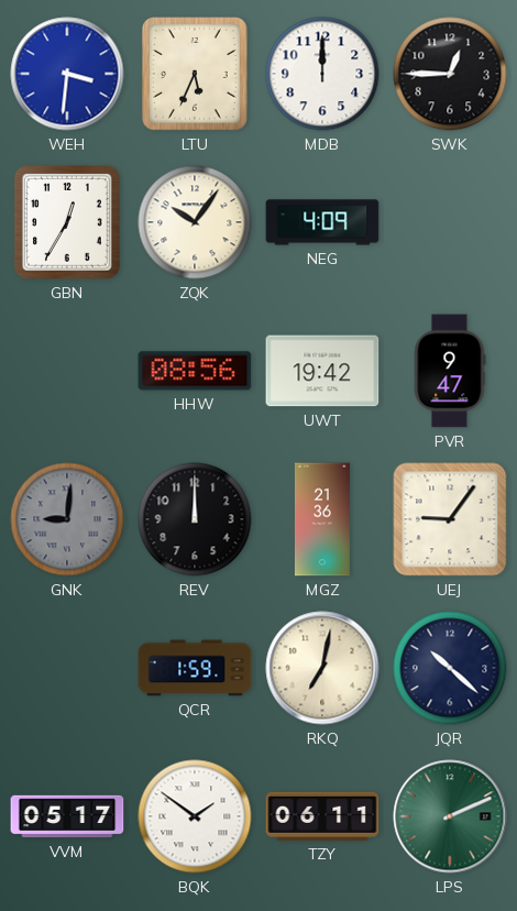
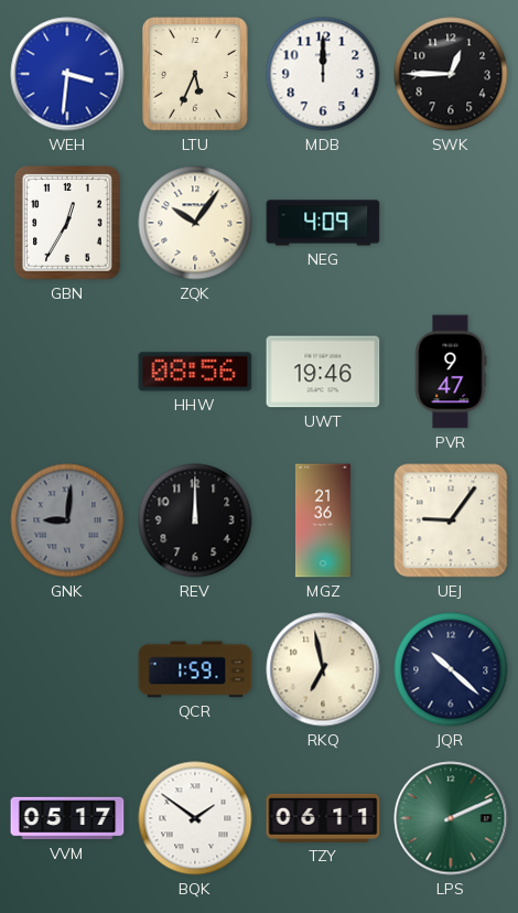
UWT: 19:42 -> 19:46 (323, 372)
RKQ: 7:02 -> 6:58 (323, 669)
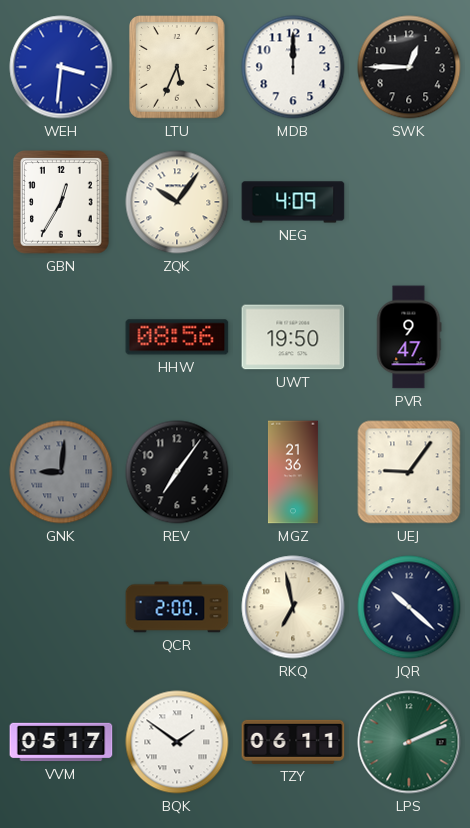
UWT: 19:46 -> 19:50 (293, 337)
REV: 12:00 -> 7:06 (177, 472)
QCR: 1:59 -> 2:00 (177, 607)
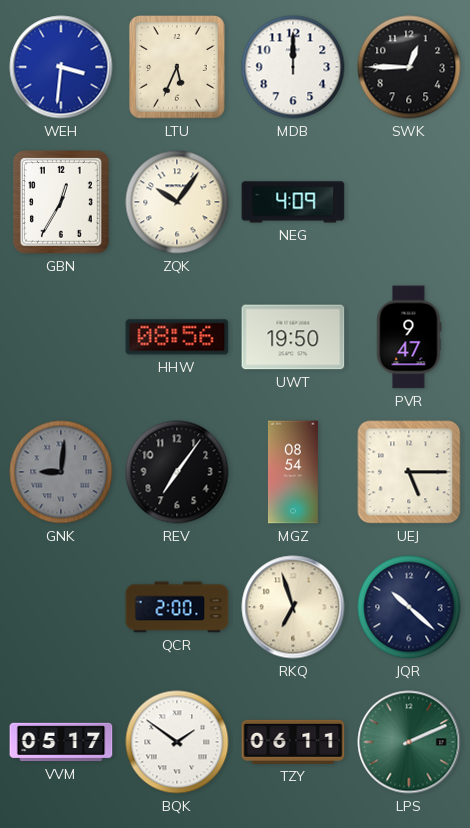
MGZ: 21:36 -> 08:54 (293, 472)
UEJ: 9:06 -> 5:15 (409, 472)
RKQ: 6:58 -> 6:57 (293, 607)
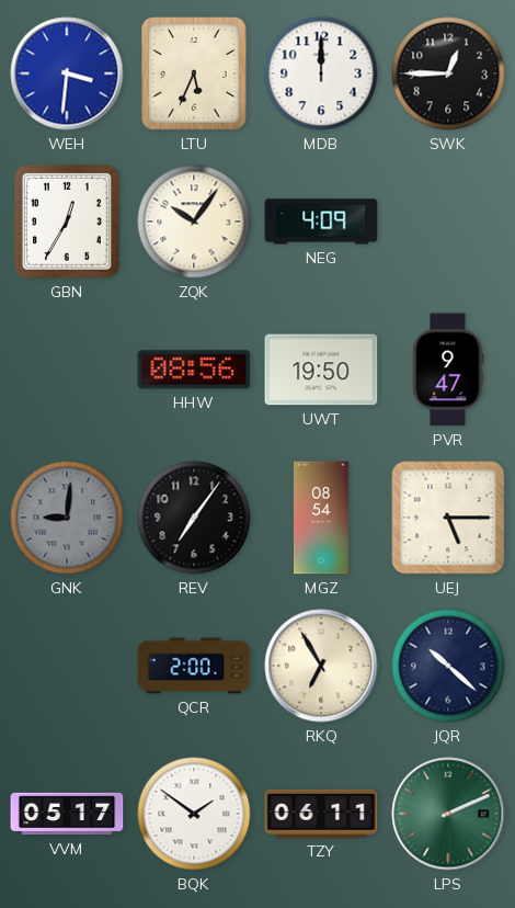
RKQ: 6:57 -> 6:55 (321, 666)
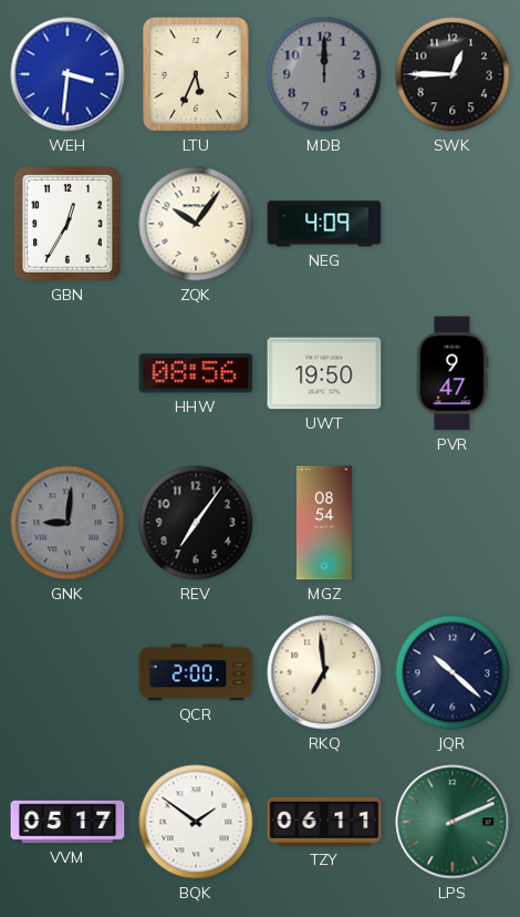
MDB dial: white -> grey (324, 74)
UEJ: 5:15 -> none (448, 518)
RKQ: 6:55 -> 6:59 (324, 672)
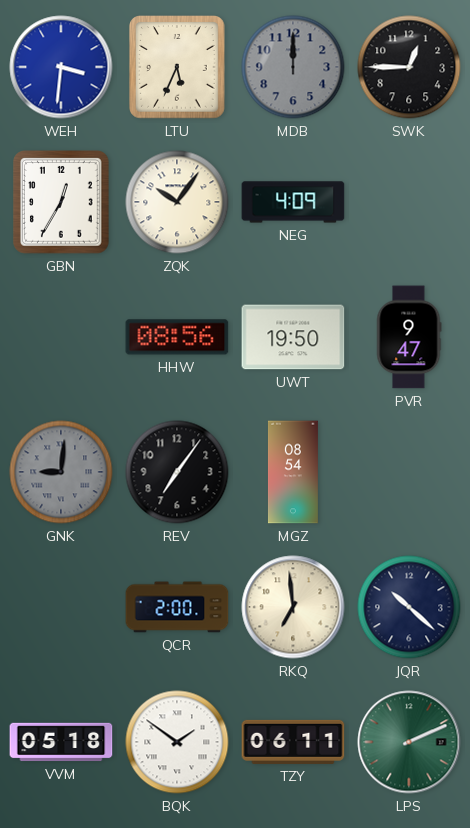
VVM: 05:17 -> 05:18 (61, 742)
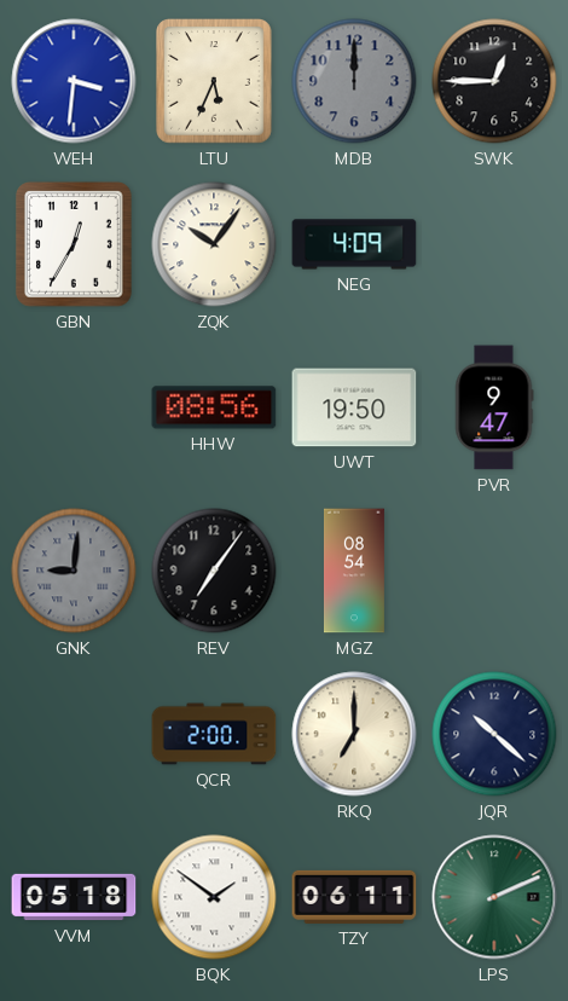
RKQ: 6:59 -> 7:00 (354, 734)
